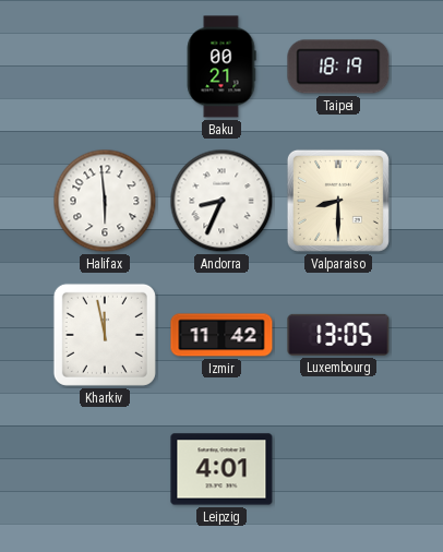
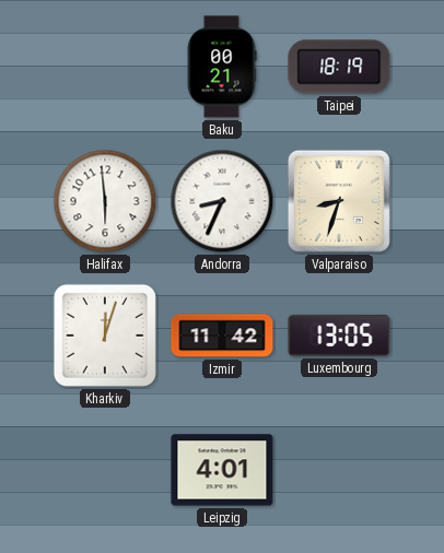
Valparaiso: 8:30 -> 8:33 (339, 201)
Kharkiv: 11:58 -> 12:03 (105, 336)
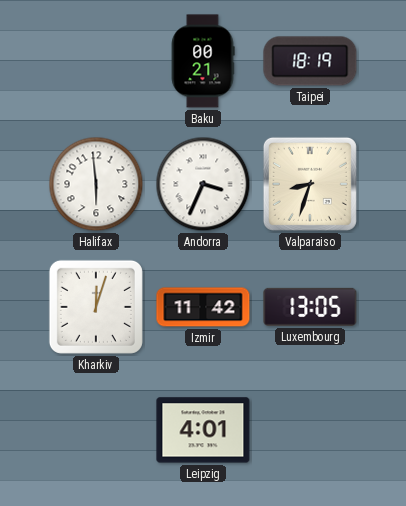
Andorra: 8:34 -> 3:34 (203, 184)
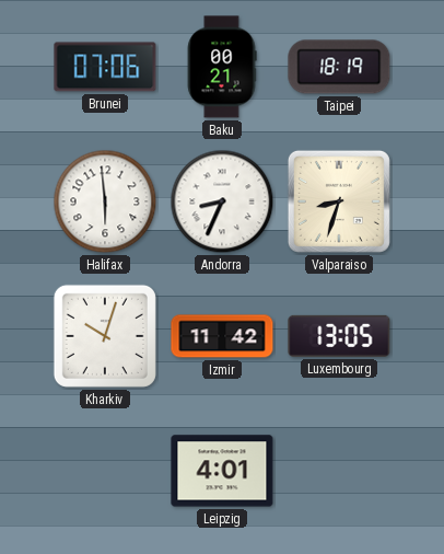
Brunei: none -> 07:06 (105, 67)
Andorra: 3:34 -> 8:34 (222, 201)
Kharkiv: 12:03 -> 10:03 (105, 336)
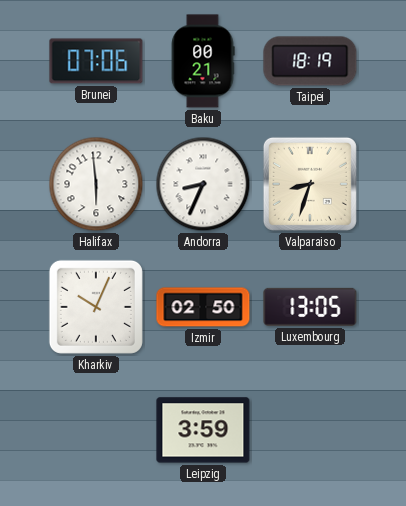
Kharkiv: 10:03 -> 10:04 (96, 307)
Izmir: 11:42 -> 02:50 (203, 307)
Leipzig: 4:01 -> 3:59 (203, 430)
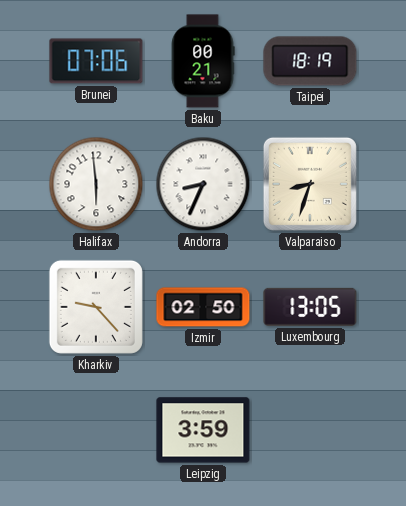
Kharkiv: 10:04 -> 9:23 (96, 307)
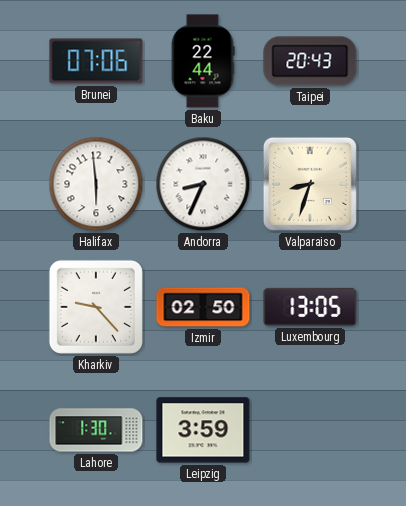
Baku: 00:21 -> 22:44 (203, 61)
Taipei: 18:19 -> 20:43 (310, 61)
Lahore: none -> 1:30 (96, 430)
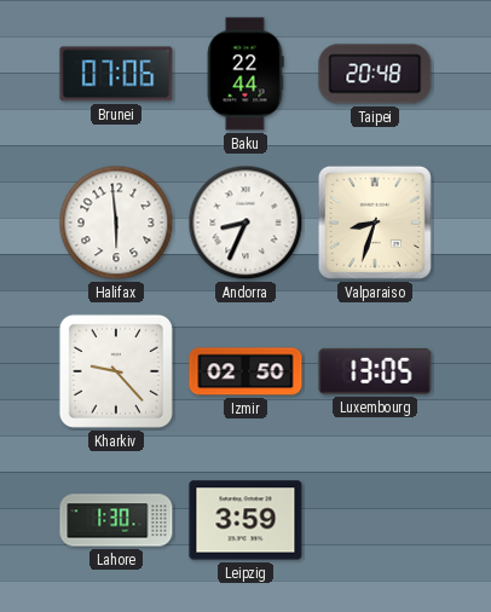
Taipei: 20:43 -> 20:48 (375, 74)
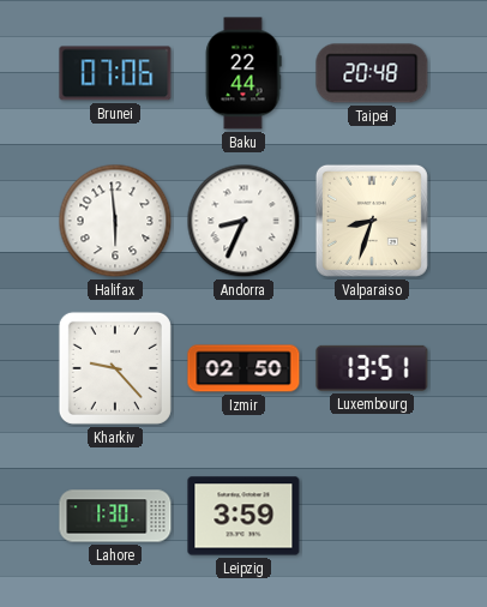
Luxembourg: 13:05 -> 13:51 (372, 368)
